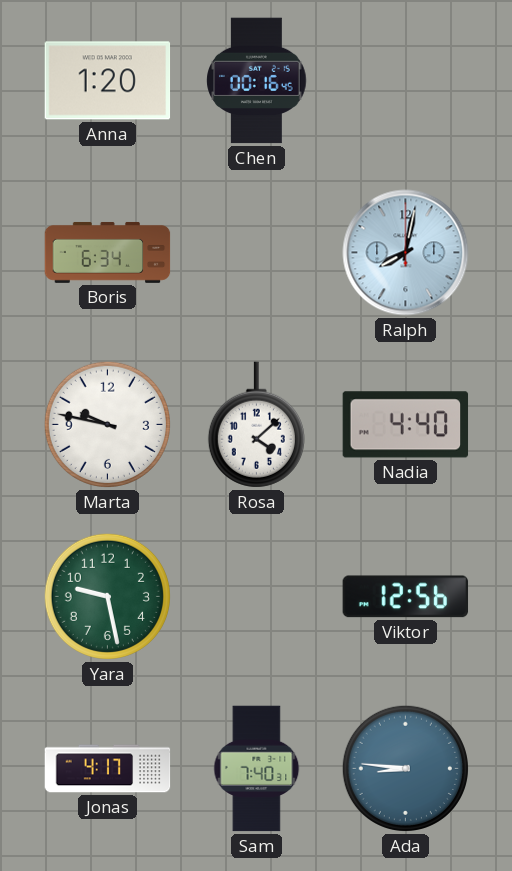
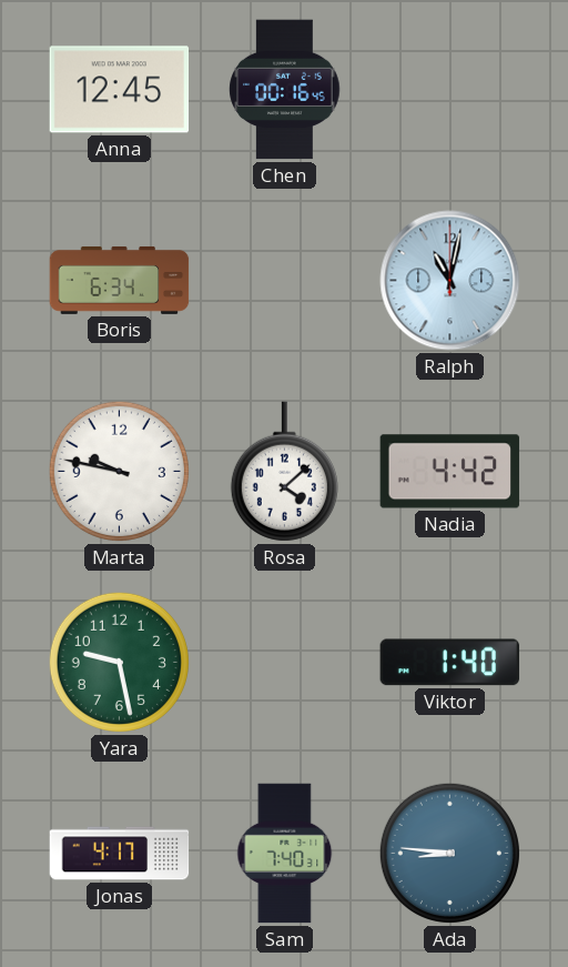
Anna: 1:20 -> 12:45 (120, 90)
Ralph: 8:02 -> 11:02 (450, 281)
Nadia: 4:40 -> 4:42 (450, 472)
Viktor: 12:56 -> 1:40 (450, 663)
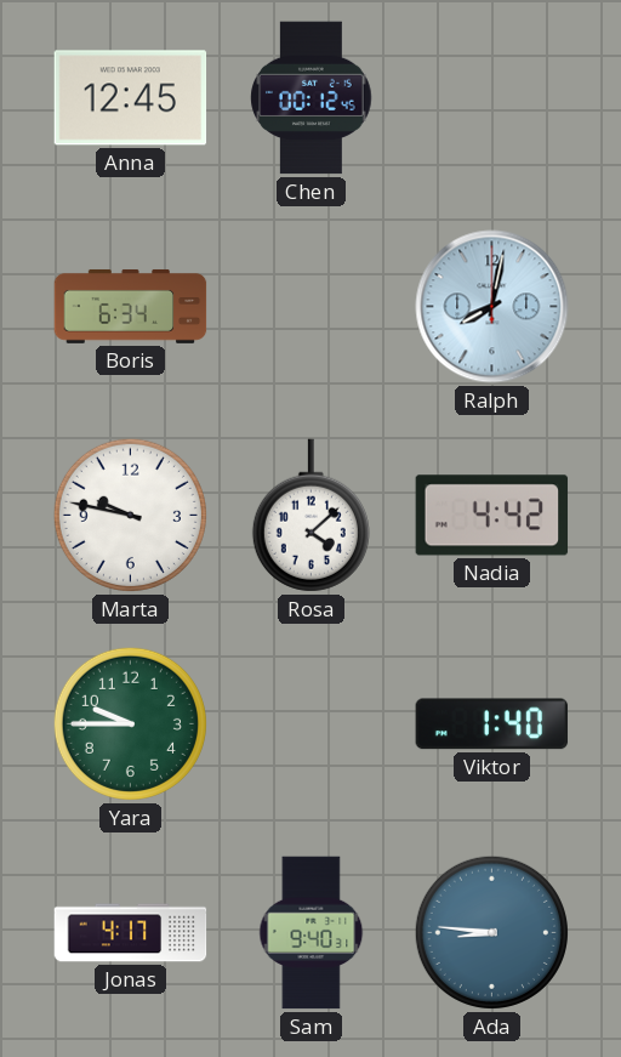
Chen: 00:16 -> 00:12 (312, 98)
Ralph: 11:02 -> 8:02 (492, 307)
Yara: 9:28 -> 9:45 (130, 723)
Sam: 7:40 -> 9:40 (312, 933)
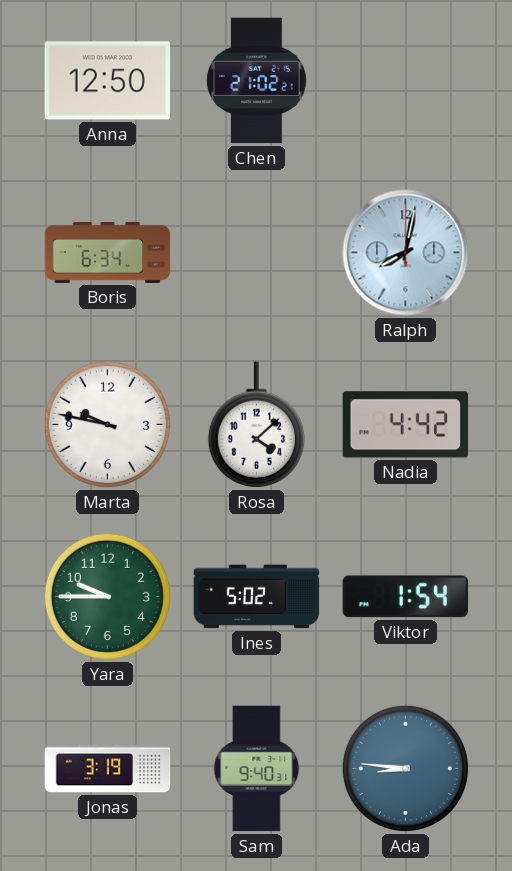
Anna: 12:45 -> 12:50 (108, 81)
Chen: 00:12 -> 21:02 (257, 81)
Ines: none -> 5:02 (257, 597)
Viktor: 1:40 -> 1:54 (406, 597)
Jonas: 4:17 -> 3:19 (108, 769)
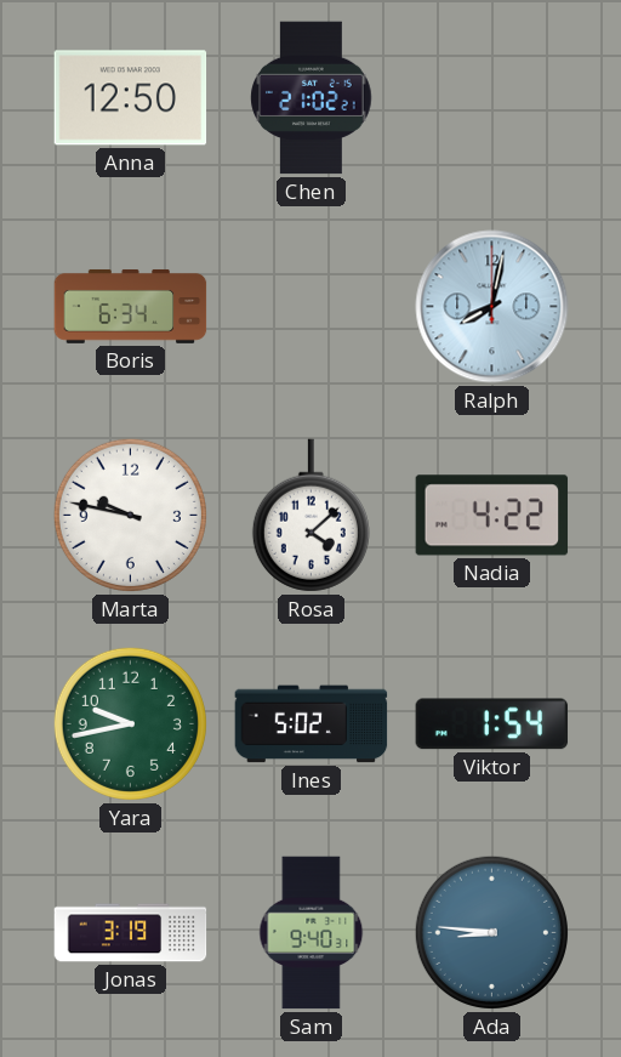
Nadia: 4:42 -> 4:22 (492, 516)
Yara: 9:45 -> 9:43 (130, 723)
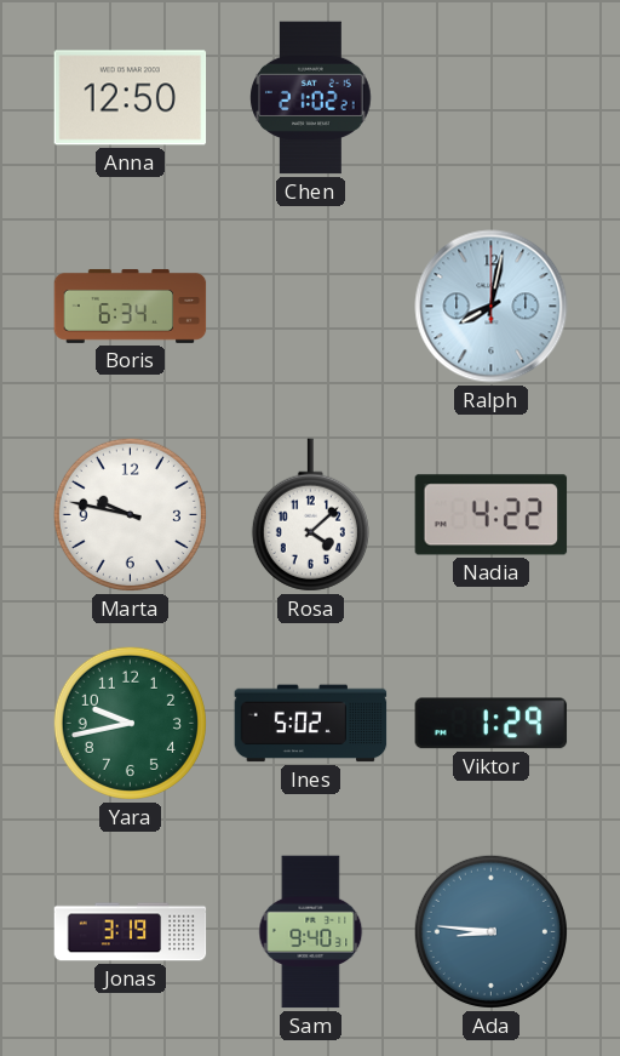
Viktor: 1:54 -> 1:29 (492, 724)
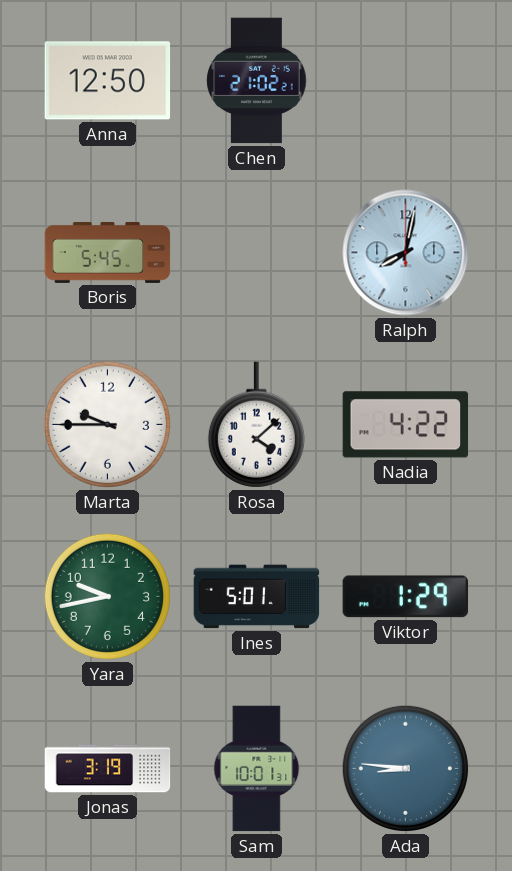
Boris: 6:34 -> 5:45 (108, 252)
Marta: 9:47 -> 9:45 (107, 424)
Ines: 5:02 -> 5:01 (257, 597)
Sam: 9:40 -> 10:01 (257, 769)
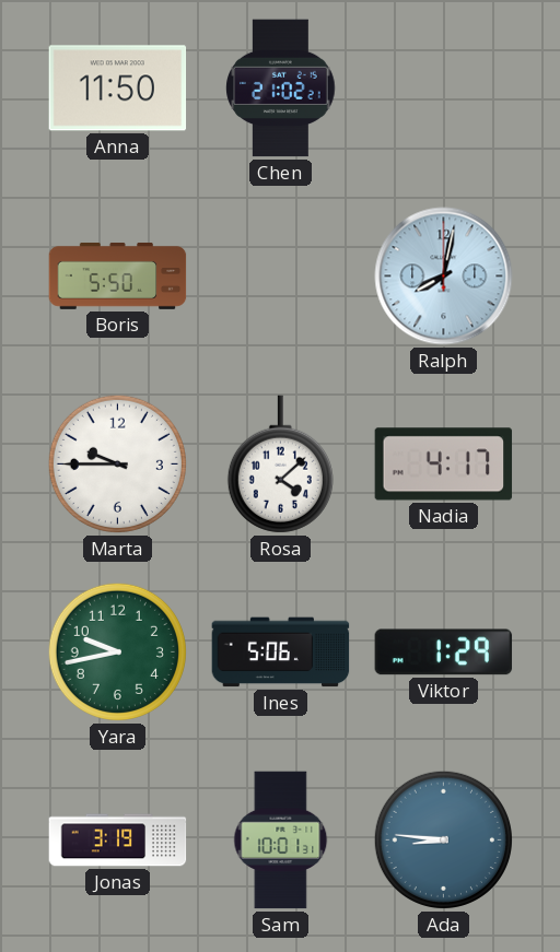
Anna: 12:50 -> 11:50 (118, 89)
Boris: 5:45 -> 5:50 (118, 275)
Nadia: 4:22 -> 4:17 (444, 465)
Ines: 5:01 -> 5:06 (281, 653)
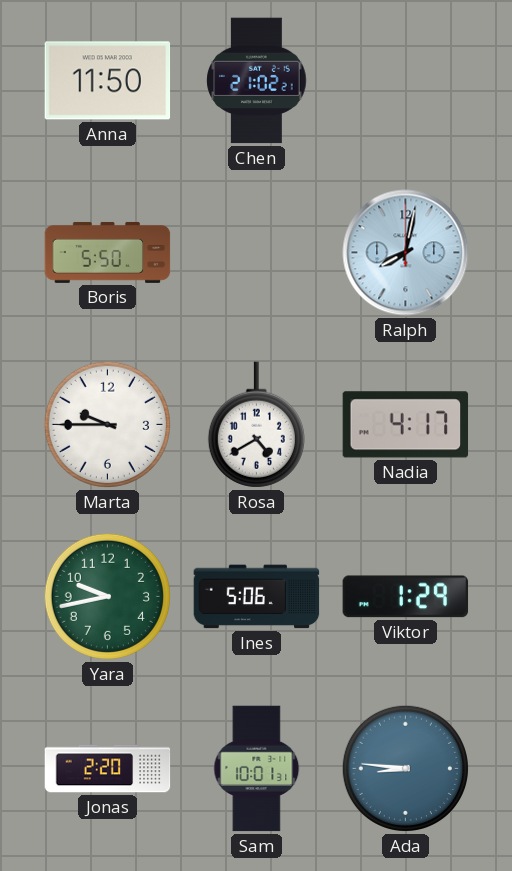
Rosa: 4:08 -> 4:40 (256, 425)
Jonas: 3:19 -> 2:20 (108, 769)
